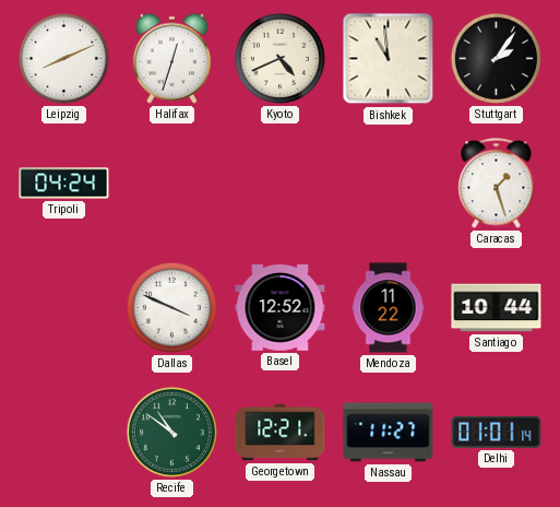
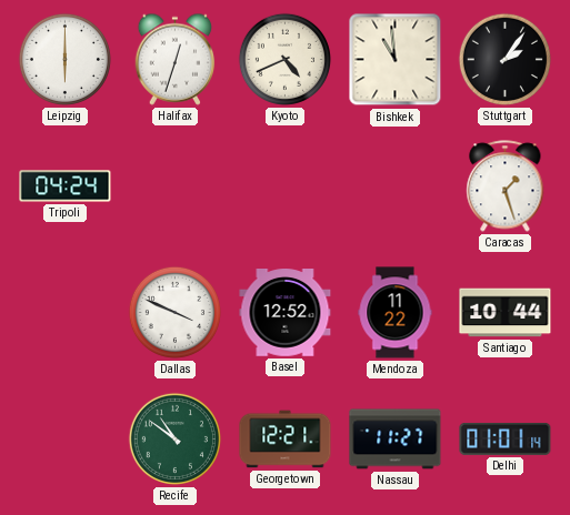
Leipzig: 8:11 -> 6:00 (64, 59)
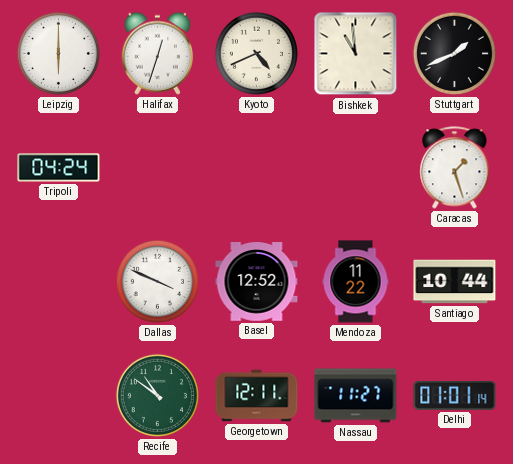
Stuttgart: 2:06 -> 1:41 (454, 53)
Georgetown: 12:21 -> 12:11 (257, 396)
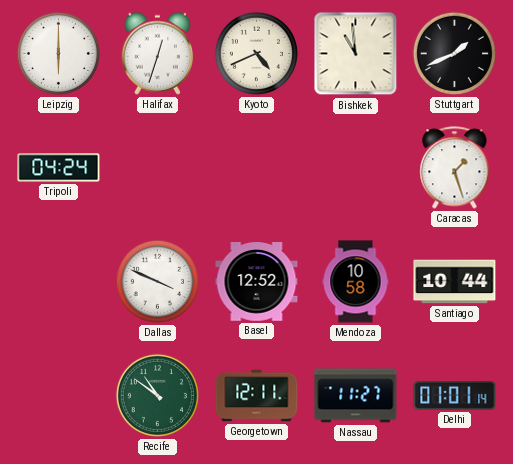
Mendoza: 11:22 -> 10:58 (356, 282)
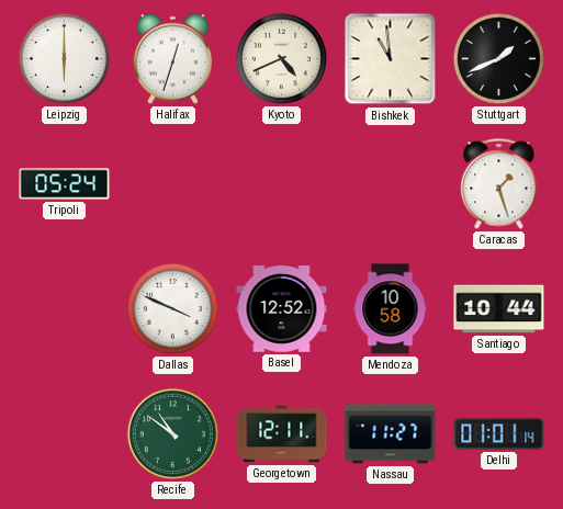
Tripoli: 04:24 -> 05:24 (65, 184)
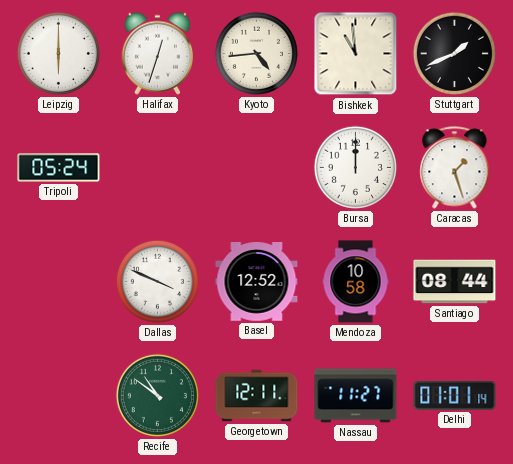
Kyoto: 4:41 -> 4:44 (256, 53)
Bursa: none -> 12:00 (355, 167)
Santiago: 10:44 -> 08:44 (455, 282)
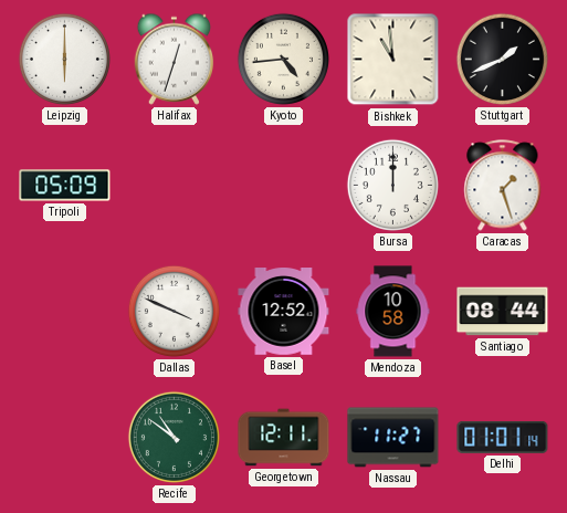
Tripoli: 05:24 -> 05:09 (65, 186)
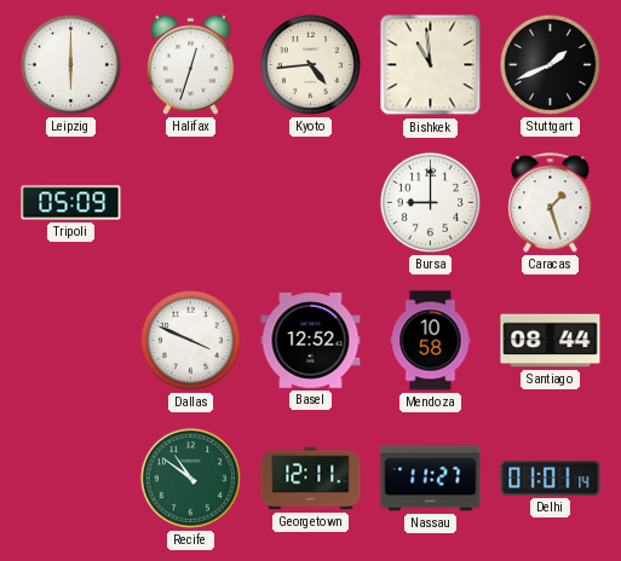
Bursa: 12:00 -> 9:00 (430, 202)
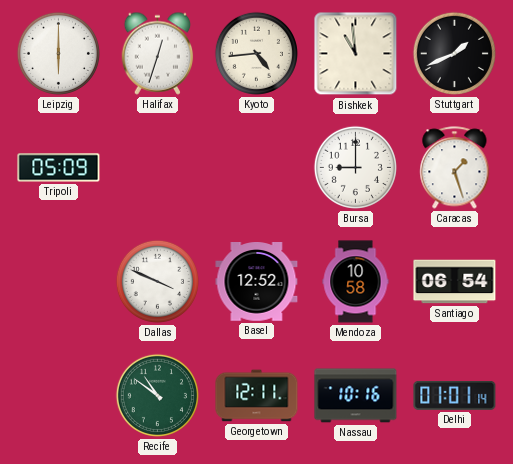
Santiago: 08:44 -> 06:54 (455, 282)
Nassau: 11:27 -> 10:16 (356, 396)
